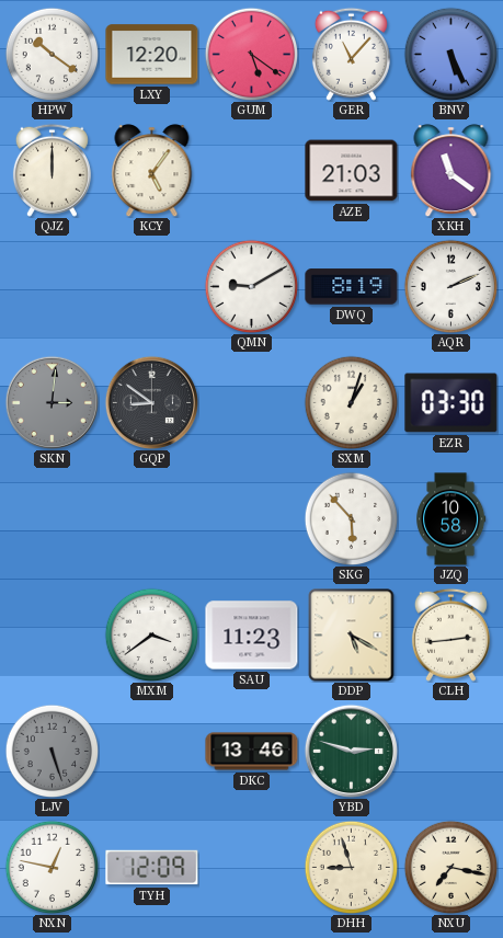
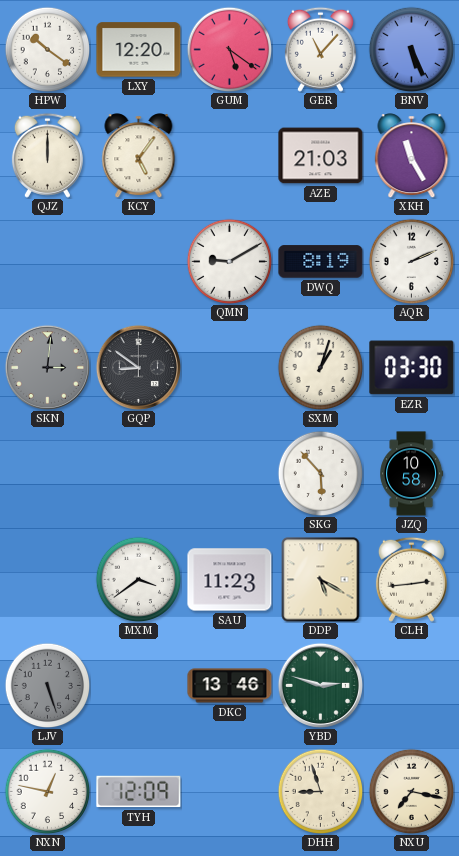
XKH: 11:21 -> 11:25 (412, 156)
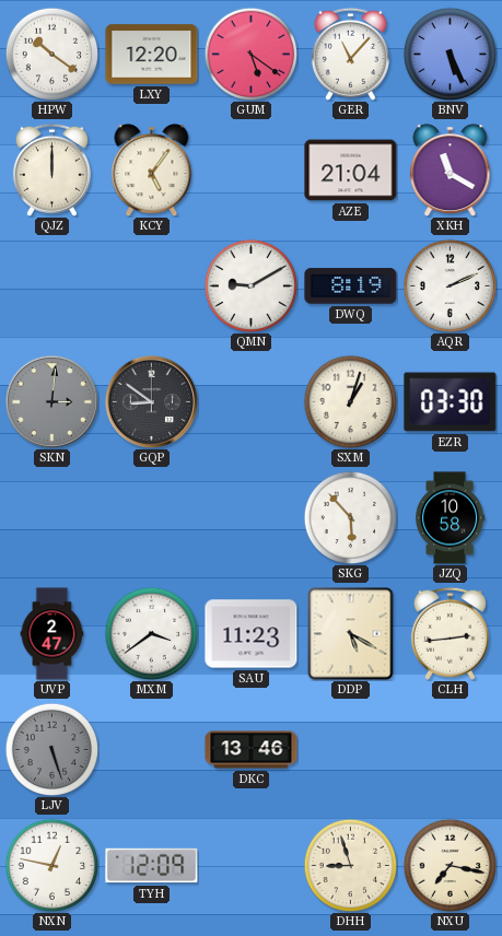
AZE: 21:03 -> 21:04 (351, 171)
XKH: 11:25 -> 11:20 (451, 171)
UVP: none -> 2:47 (52, 634)
YBD: 2:48 -> none (320, 685)
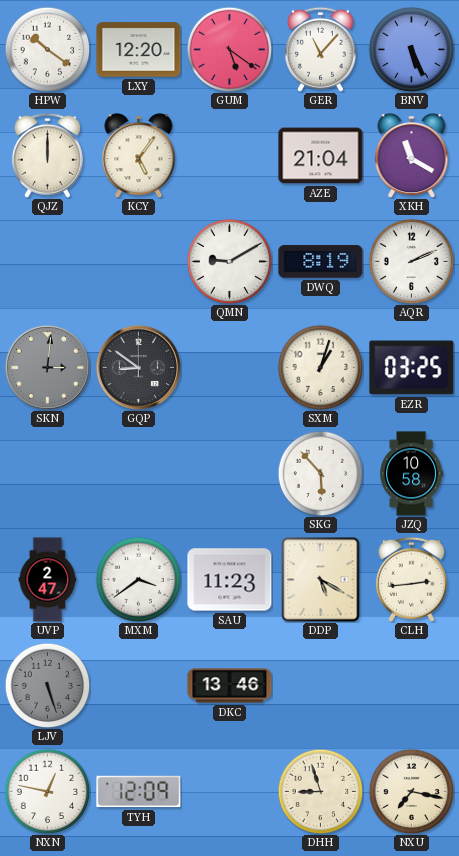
EZR: 03:30 -> 03:25 (412, 368)
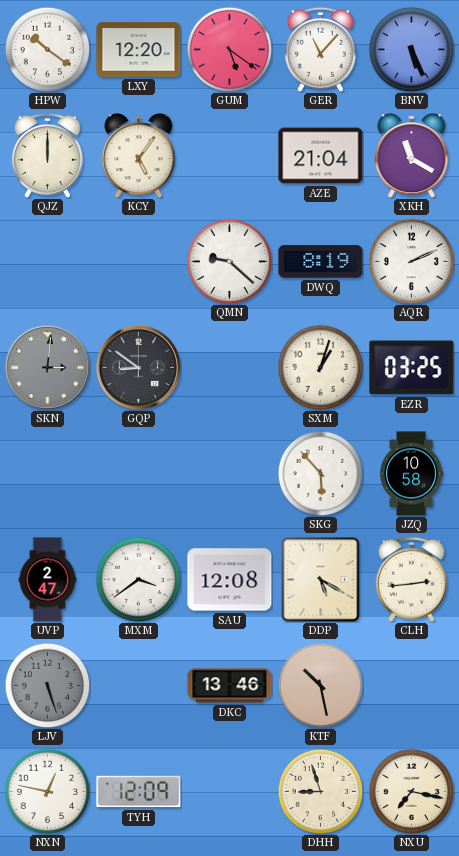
QMN: 9:10 -> 9:22 (229, 261)
SAU: 11:23 -> 12:08 (230, 580)
KTF: none -> 10:28 (320, 685)
